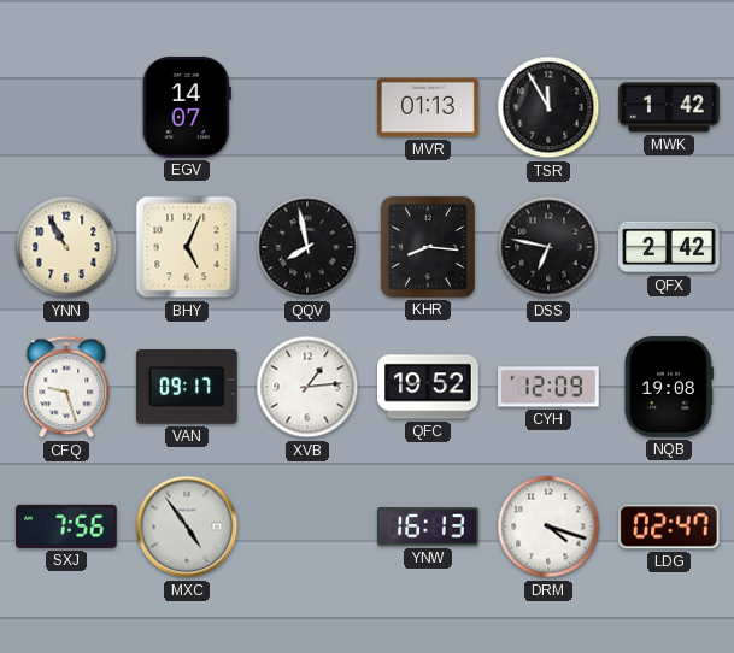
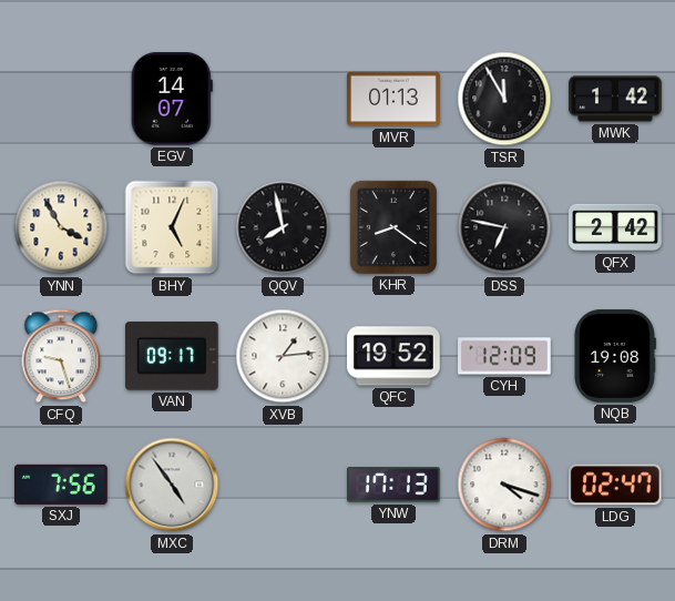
YNN: 10:55 -> 3:55 (61, 227)
KHR: 8:16 -> 8:21 (393, 227)
YNW: 16:13 -> 17:13 (393, 485)
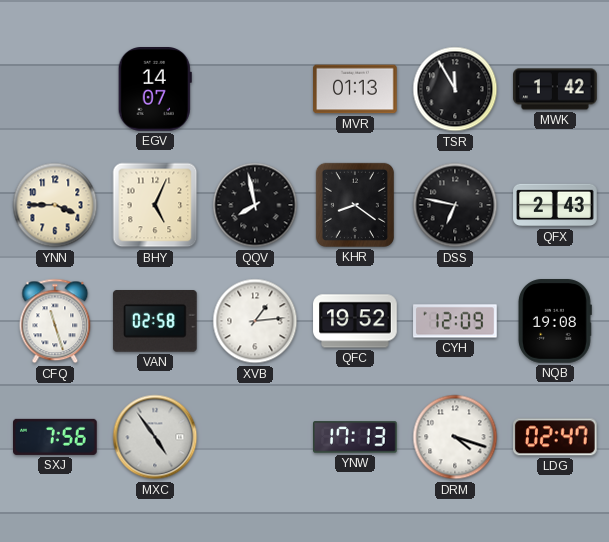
YNN: 3:55 -> 3:45 (55, 205)
QFX: 2:42 -> 2:43 (555, 205)
CFQ: 9:27 -> 11:27 (55, 321)
VAN: 09:17 -> 02:58 (155, 322)
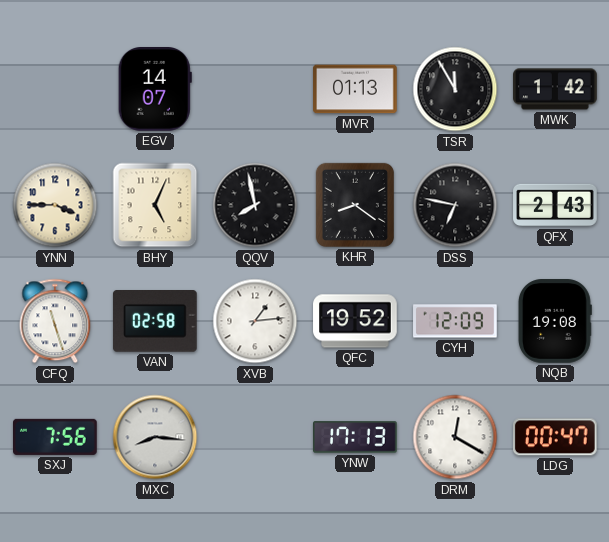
MXC: 4:54 -> 8:16 (155, 437)
DRM: 4:18 -> 12:20 (455, 437)
LDG: 02:47 -> 00:47 (555, 437)
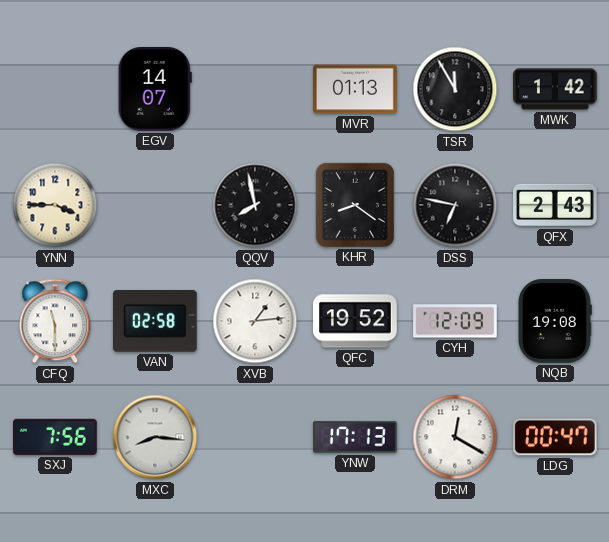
BHY: 5:04 -> none (155, 205)
CFQ: 11:27 -> 11:30 (55, 321)
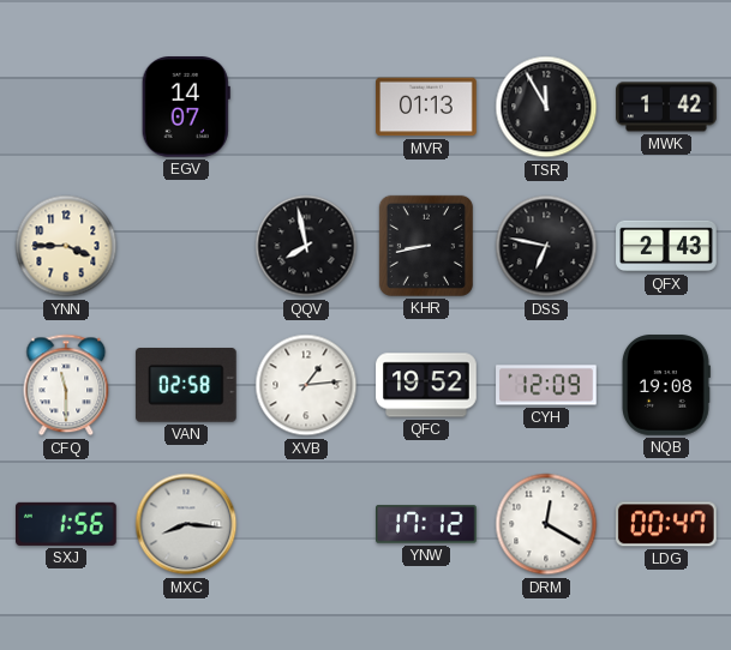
KHR: 8:21 -> 8:43 (426, 246)
SXJ: 7:56 -> 1:56 (67, 524)
YNW: 17:13 -> 17:12 (426, 524)
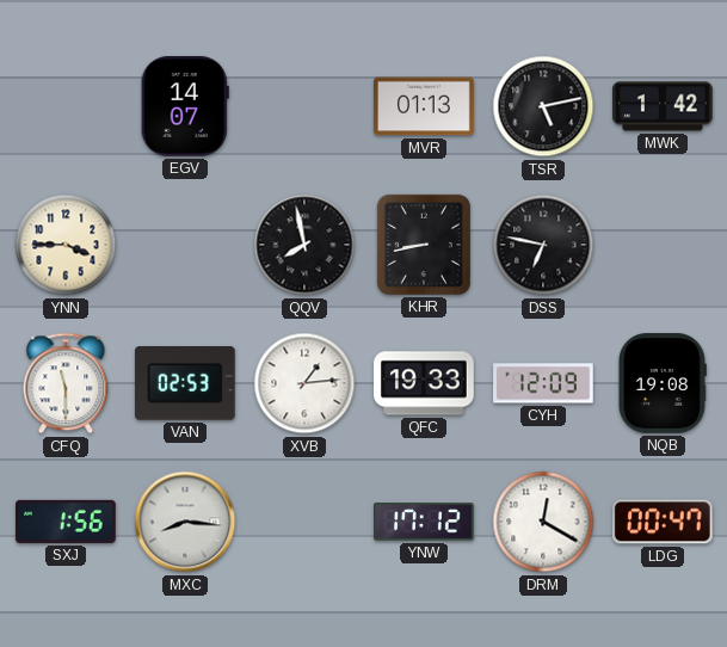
TSR: 11:55 -> 5:13 (543, 106)
QFX: 2:43 -> none (666, 246)
VAN: 02:58 -> 02:53 (185, 384)
QFC: 19:52 -> 19:33 (424, 383)
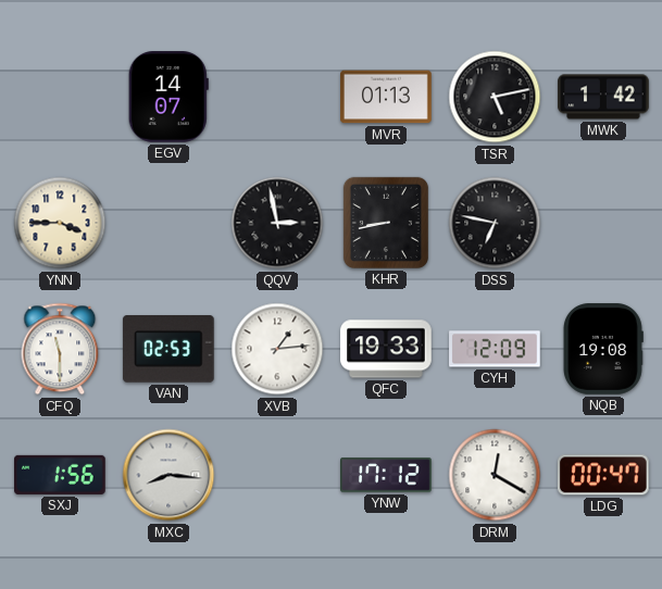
QQV: 7:58 -> 2:58 (277, 223)
